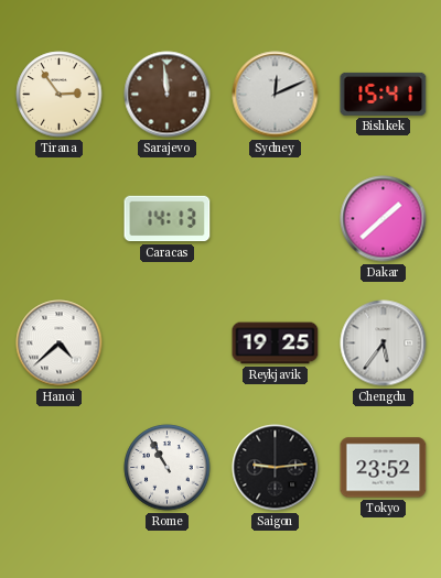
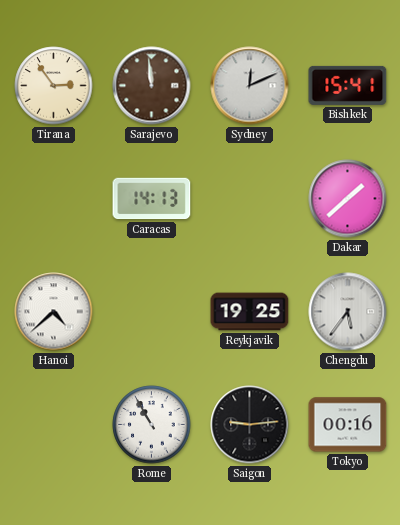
Tokyo: 23:52 -> 00:16 (348, 425)
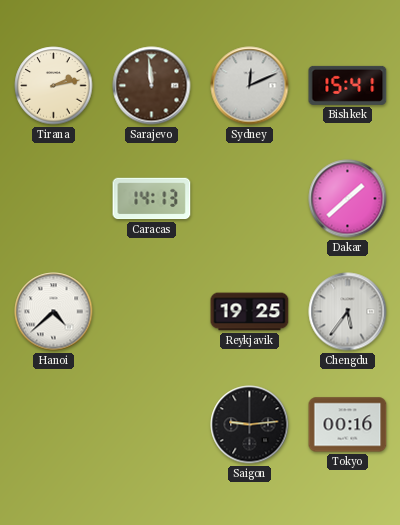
Tirana: 2:54 -> 2:13 (54, 86)
Rome: 10:55 -> none (152, 425)
